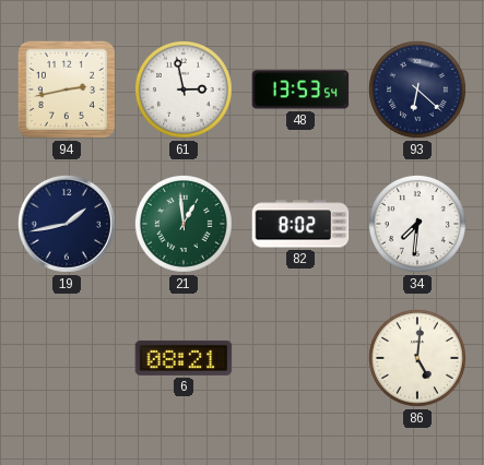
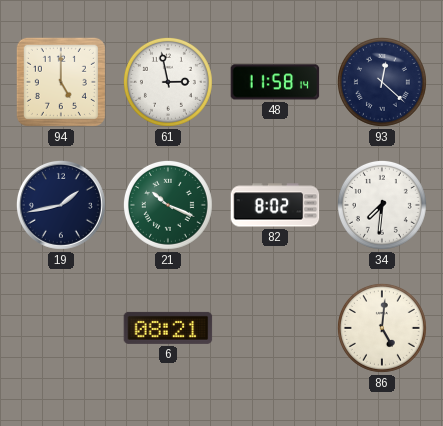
94: 2:43 -> 5:00 (61, 82)
48: 13:53 -> 11:58 (275, 82)
93: 6:22 -> 12:22 (382, 82)
21: 12:59 -> 10:19 (168, 205)
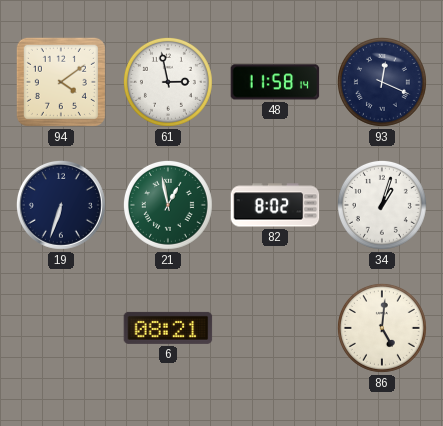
94: 5:00 -> 4:09 (61, 82)
93: 12:22 -> 12:19 (382, 82)
19: 1:43 -> 6:33 (61, 205)
21: 10:19 -> 12:58 (168, 205)
34: 7:31 -> 1:03 (382, 205)
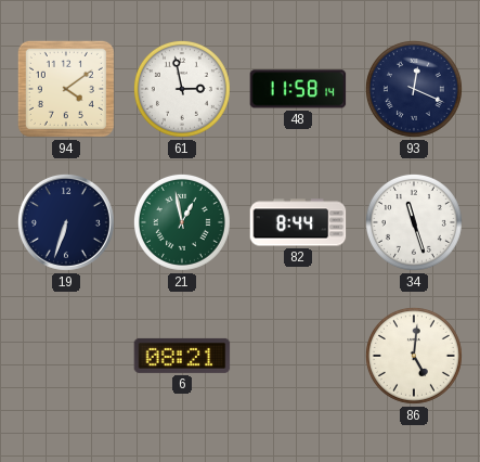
82: 8:02 -> 8:44 (298, 222)
34: 1:03 -> 11:27 (414, 222)
